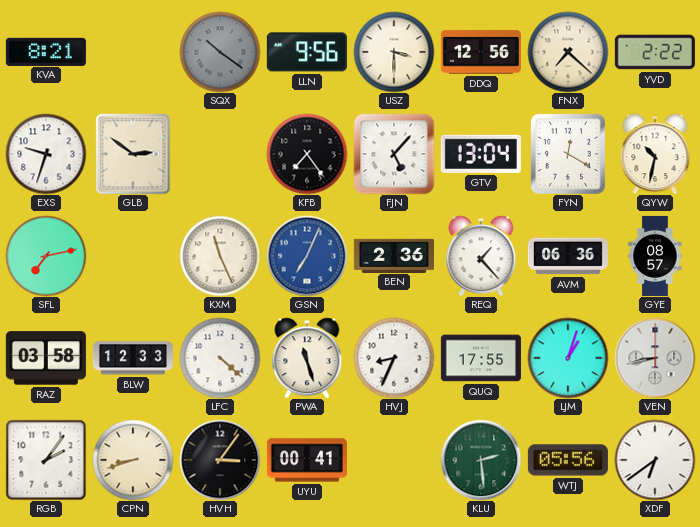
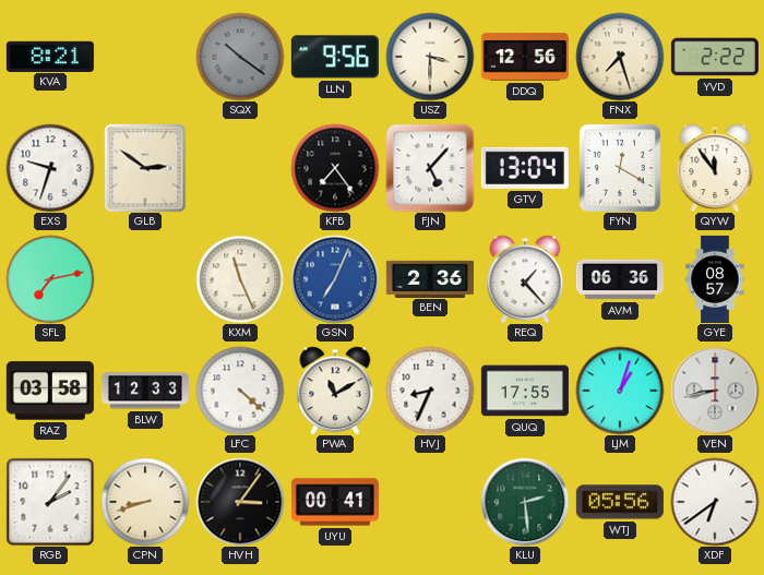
FNX: 7:22 -> 7:27 (620, 57)
QYW: 10:32 -> 11:54 (715, 168)
PWA: 11:27 -> 11:10 (335, 391)
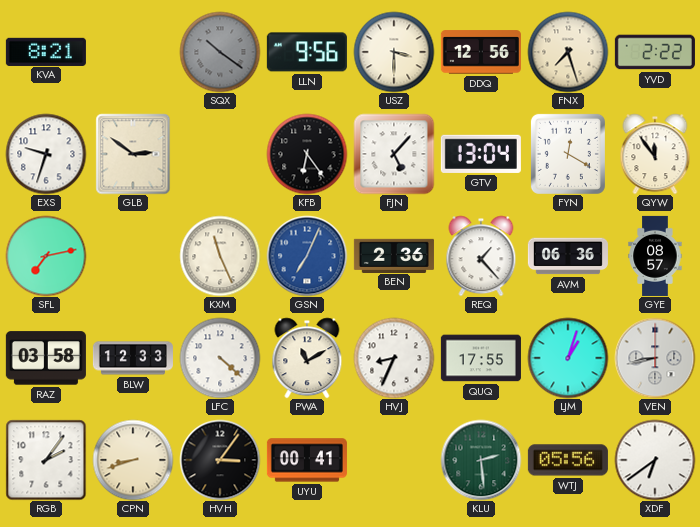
KFB: 7:24 -> 6:24 (307, 154)
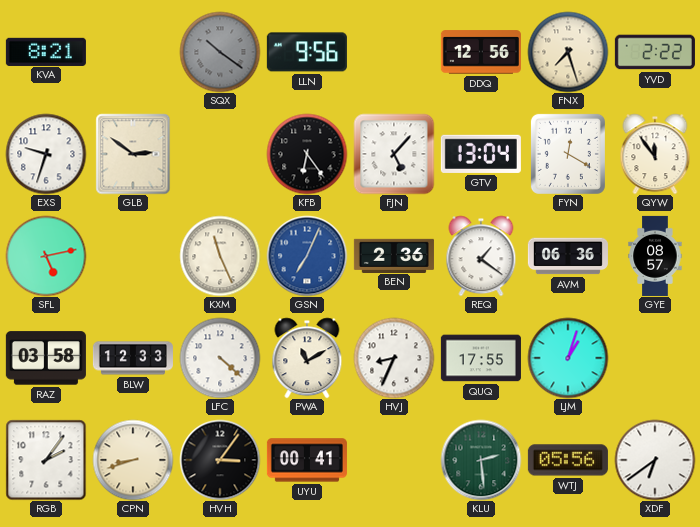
USZ: 3:30 -> none (394, 52)
SFL: 7:13 -> 5:13 (46, 256)
REQ: 1:23 -> 1:21 (481, 256)
VEN: 8:43 -> none (655, 358)
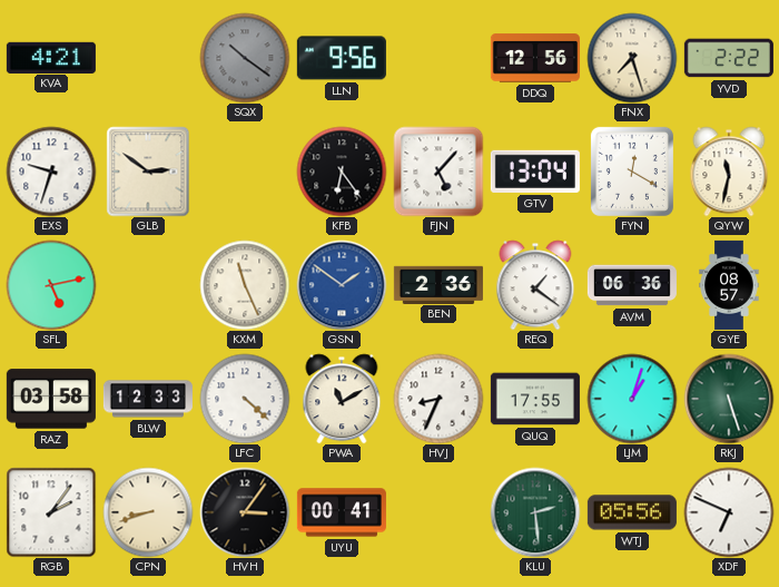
KVA: 8:21 -> 4:21 (51, 57)
QYW: 11:54 -> 11:32 (729, 172)
GSN: 7:04 -> 1:51 (342, 285)
RKJ: none -> 5:27 (729, 399)
XDF: 6:39 -> 6:49 (729, 512)
